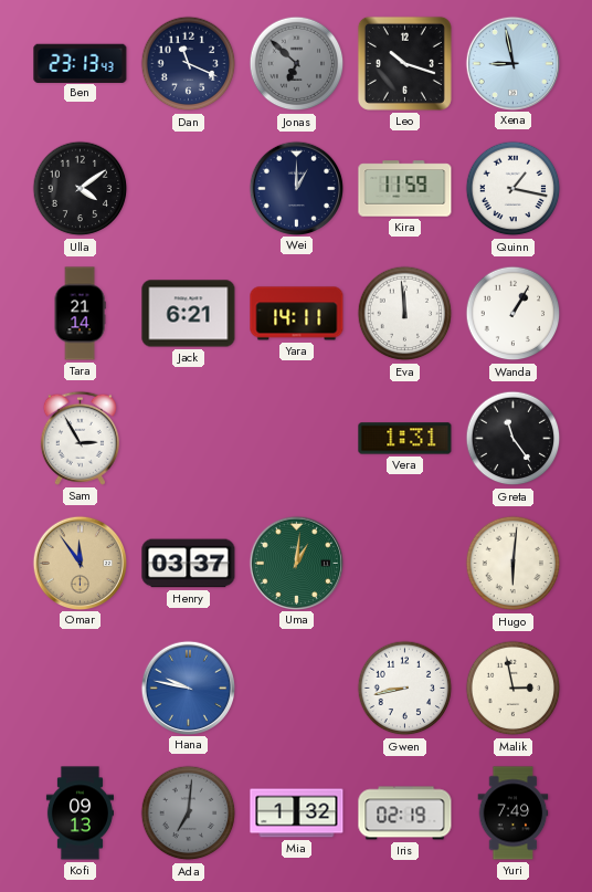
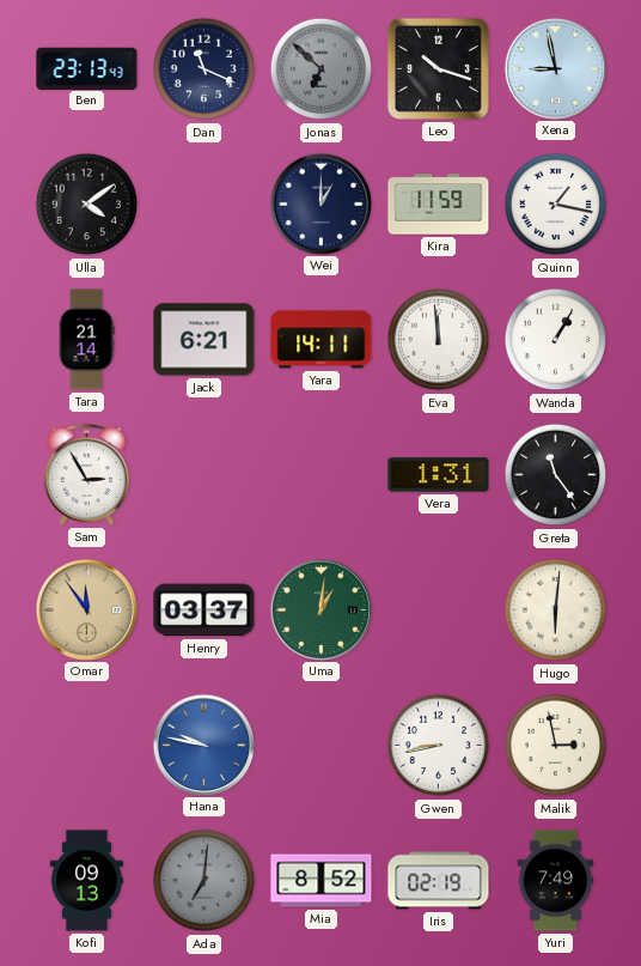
Mia: 1:32 -> 8:52 (322, 881)
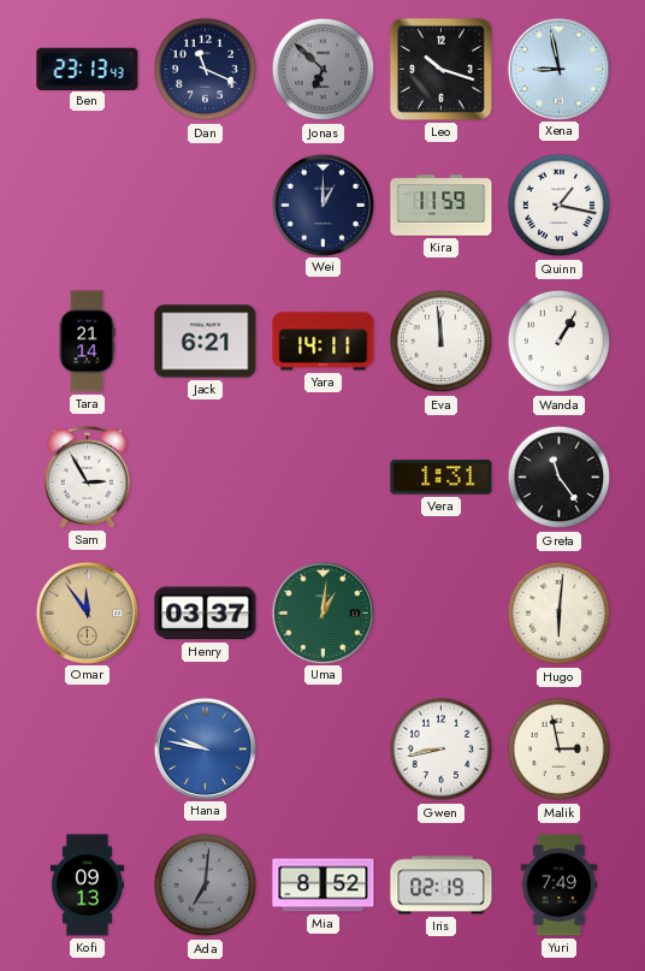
Ulla: 4:09 -> none (87, 205)
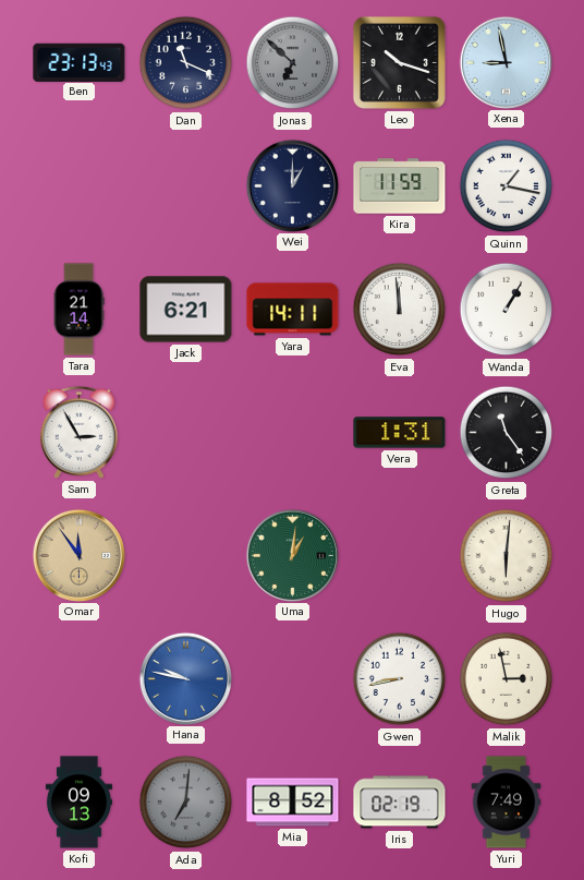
Henry: 03:37 -> none (206, 614)
